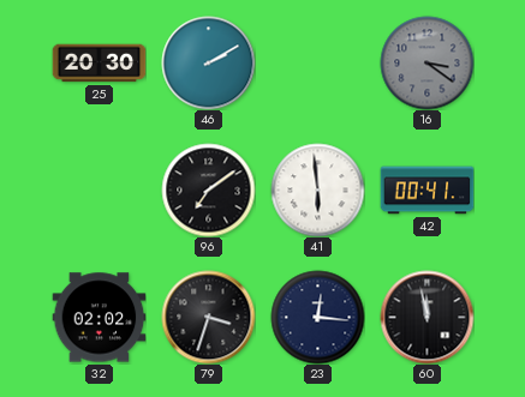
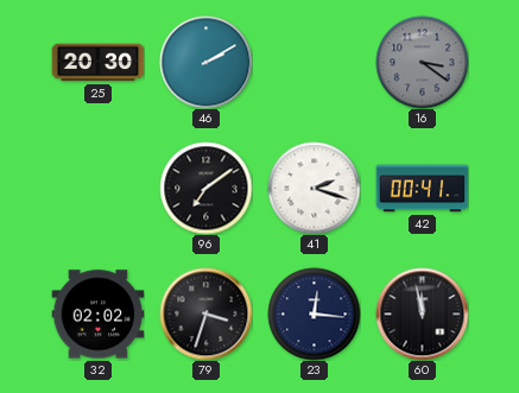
41: 5:59 -> 2:18 (314, 188)
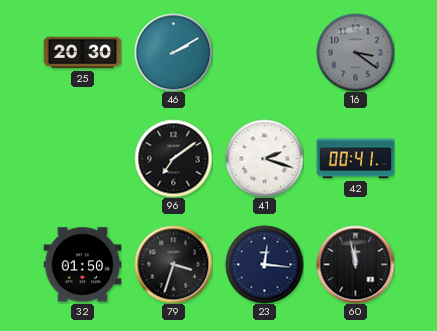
32: 02:02 -> 01:50 (82, 265)
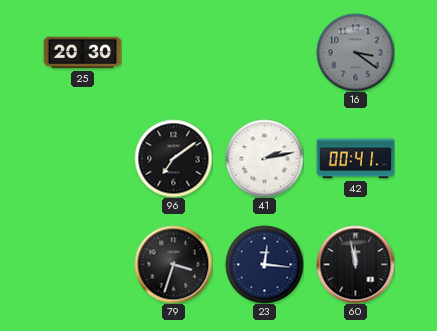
46: 2:10 -> none (173, 52)
41: 2:18 -> 2:13 (264, 158)
32: 01:50 -> none (82, 265)
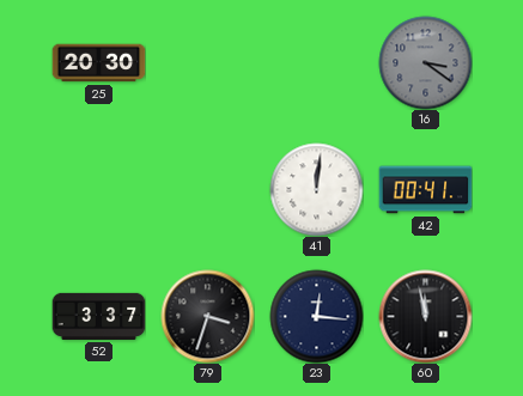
96: 7:09 -> none (173, 158)
41: 2:13 -> 12:01 (316, 189)
52: none -> 3:37 (98, 316)
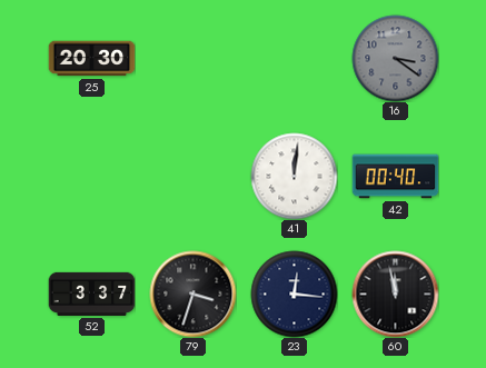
42: 00:41 -> 00:40 (395, 177)
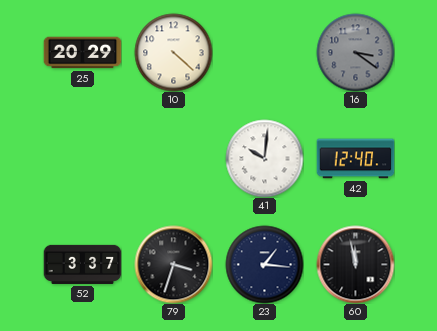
25: 20:30 -> 20:29 (82, 53)
10: none -> 4:22 (173, 52)
41: 12:01 -> 10:01 (264, 158)
42: 00:40 -> 12:40 (355, 159)
23: 12:16 -> 1:16 (264, 264)
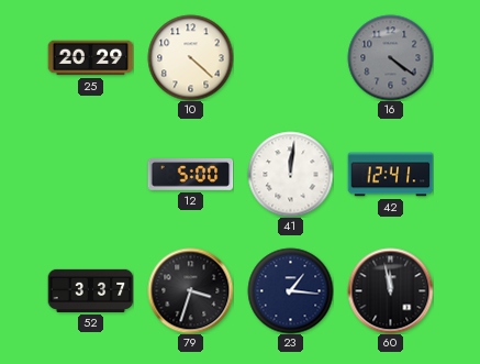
16: 3:21 -> 4:21 (390, 57)
12: none -> 5:00 (190, 175)
41: 10:01 -> 12:01 (290, 174)
42: 12:40 -> 12:41 (390, 175)
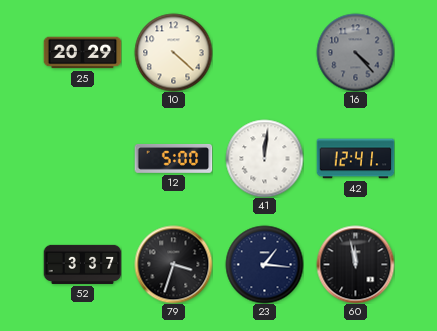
16: 4:21 -> 4:23 (355, 52)
